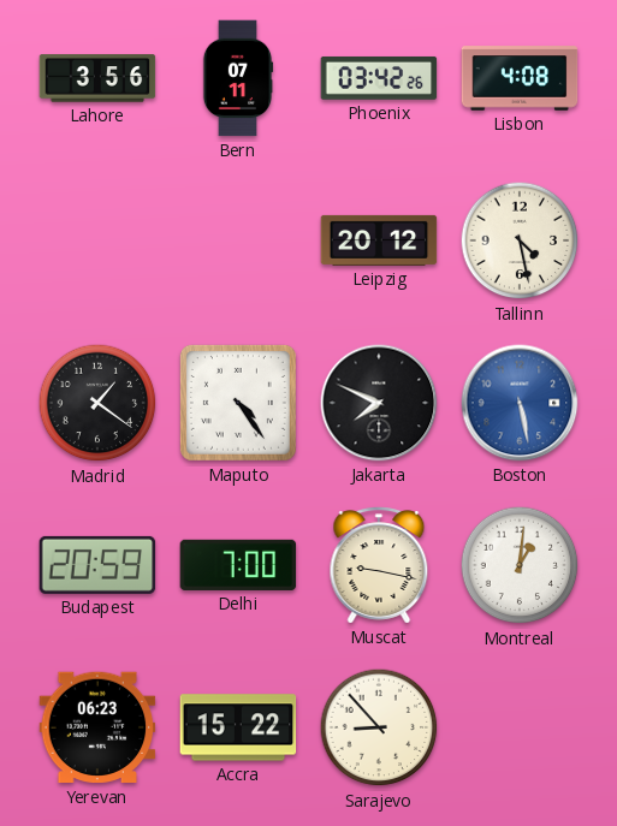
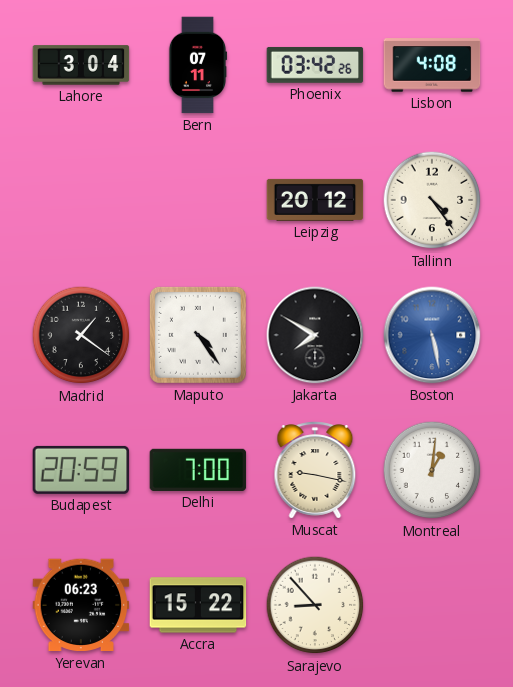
Lahore: 3:56 -> 3:04 (81, 65)
Tallinn: 4:28 -> 4:24 (432, 200)
Jakarta: 7:49 -> 7:50 (315, 335)
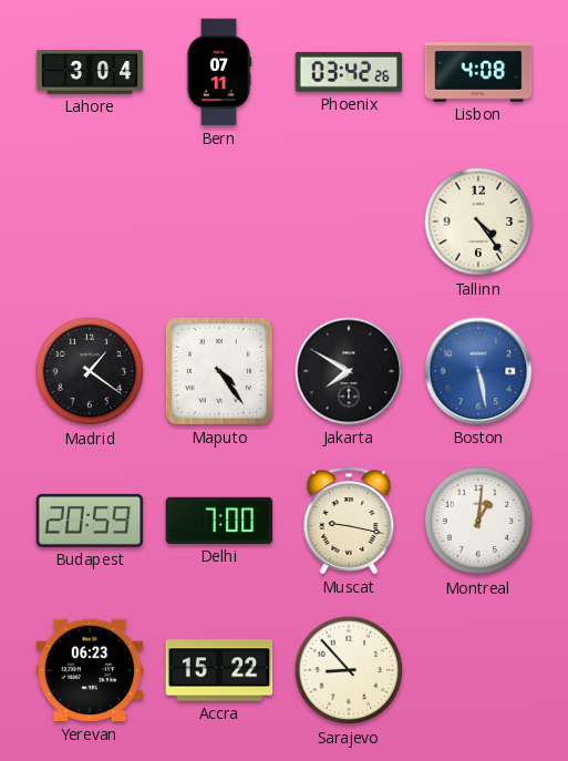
Leipzig: 20:12 -> none (315, 200)
